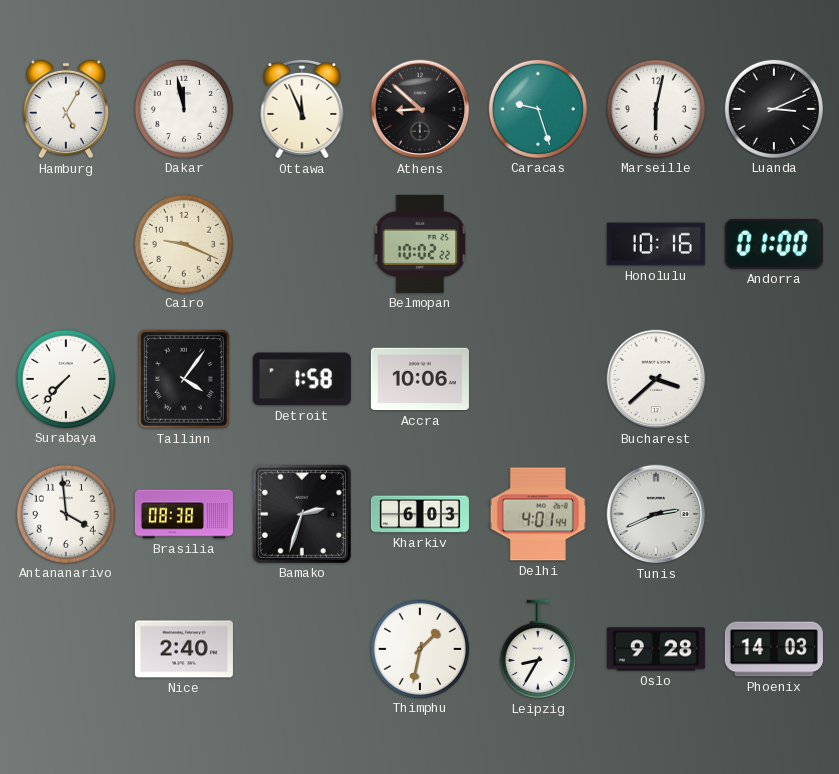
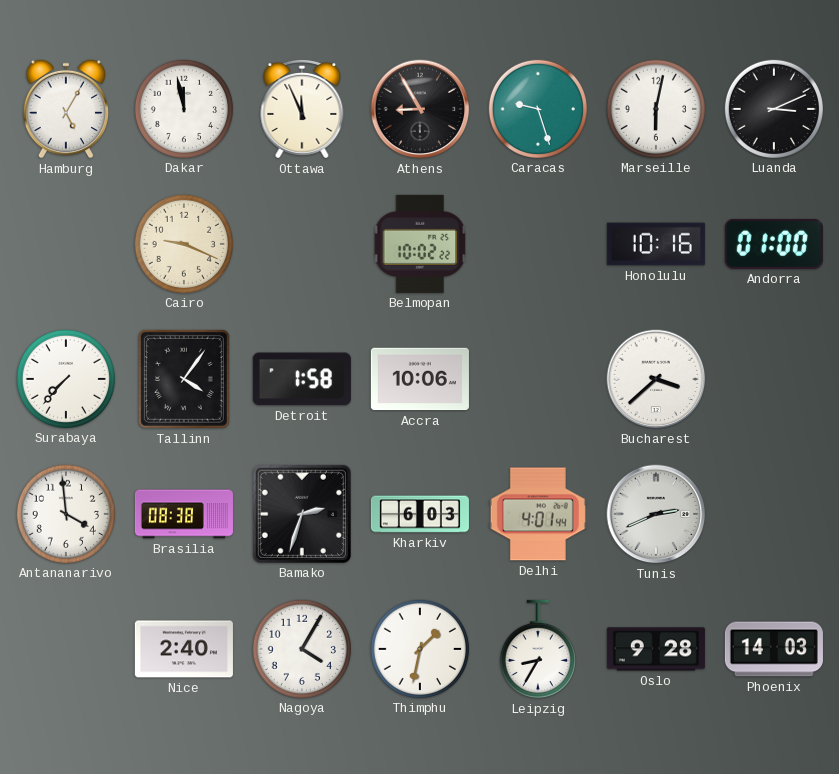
Athens: 8:52 -> 8:55 (420, 109)
Nagoya: none -> 4:05 (302, 649)
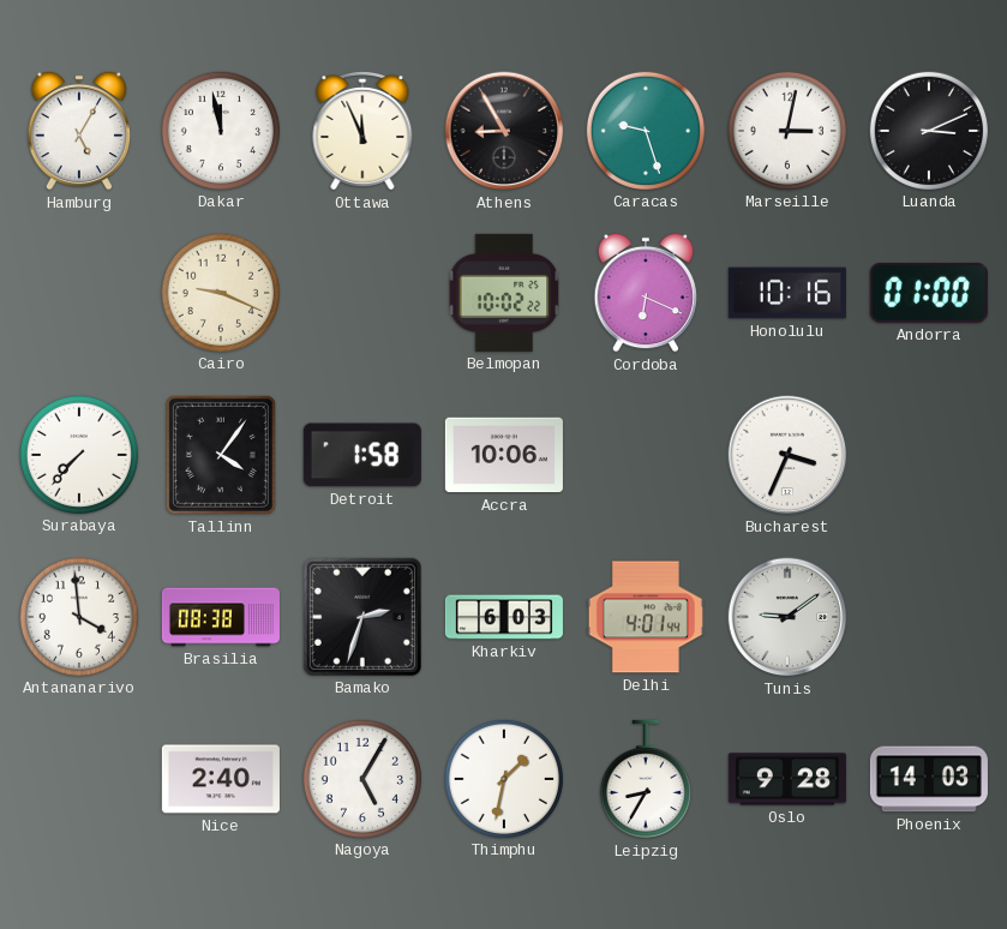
Marseille: 6:02 -> 3:02 (787, 131)
Cordoba: none -> 6:19 (646, 293)
Bucharest: 3:38 -> 3:34 (787, 455)
Tunis: 2:41 -> 9:09 (787, 617)
Nagoya: 4:05 -> 5:05 (362, 779)
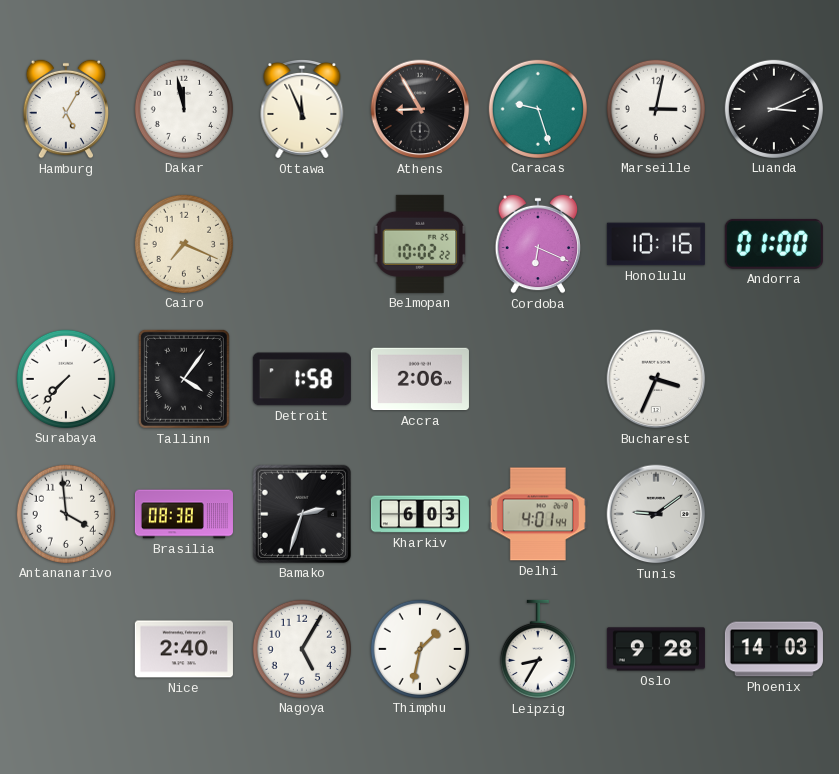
Cairo: 9:19 -> 7:19 (184, 244)
Accra: 10:06 -> 2:06 (420, 379)
